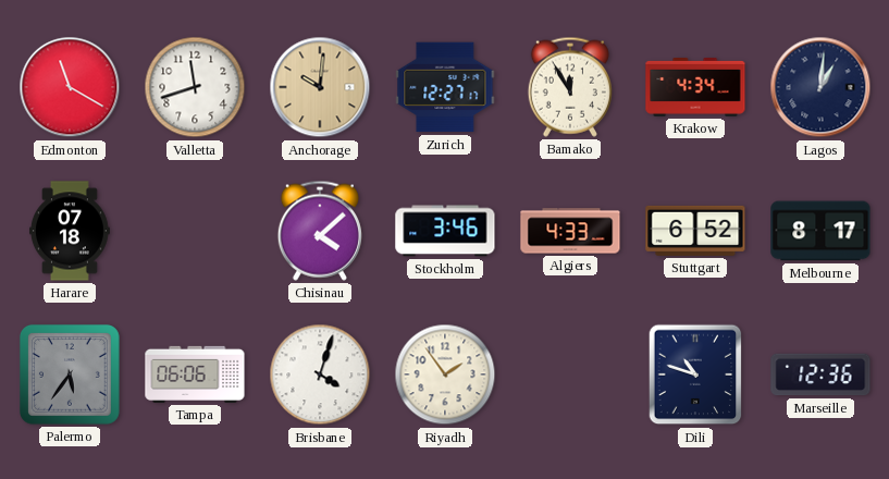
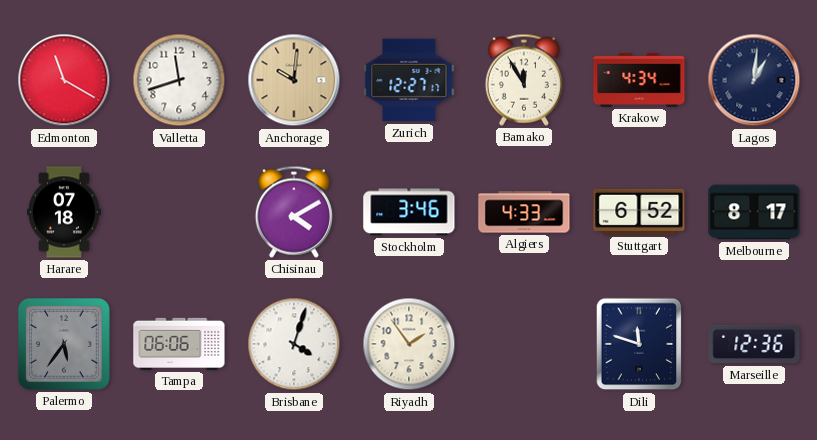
Chisinau: 4:08 -> 4:10 (294, 212)
Dili: 10:48 -> 11:48 (639, 344)
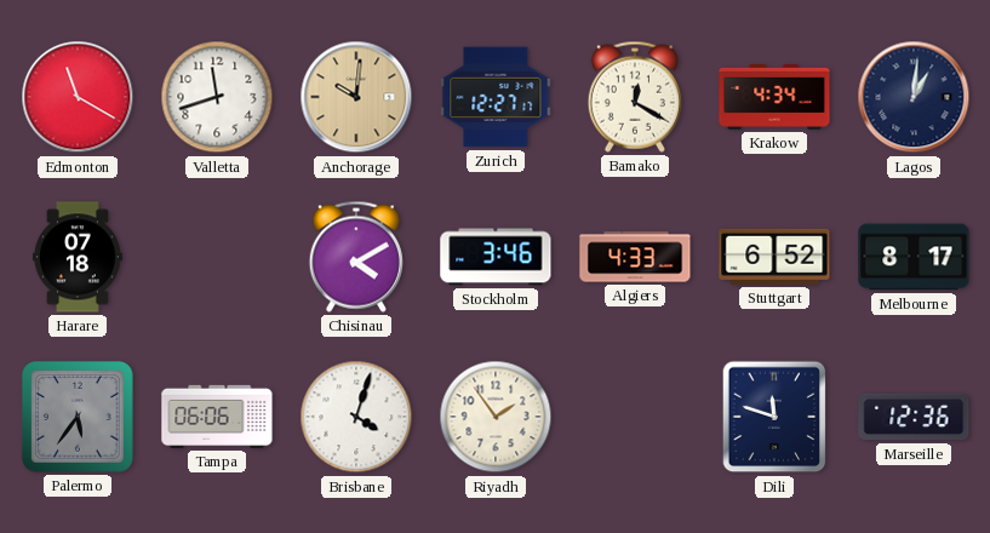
Bamako: 11:55 -> 12:20 (635, 97)
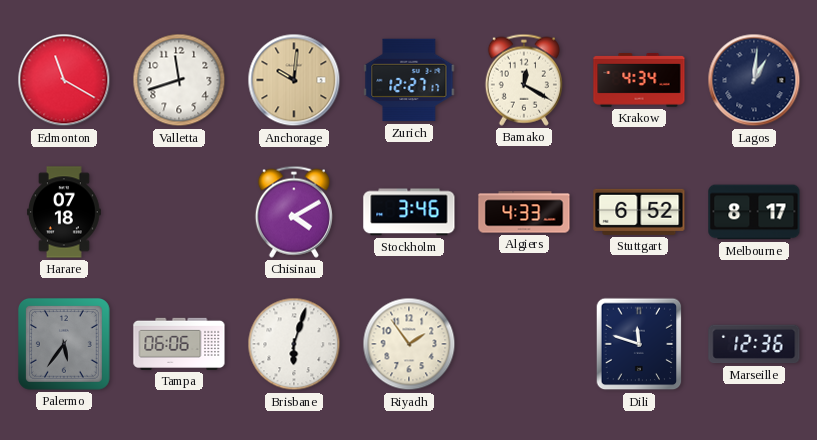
Brisbane: 4:03 -> 6:03 (294, 344)
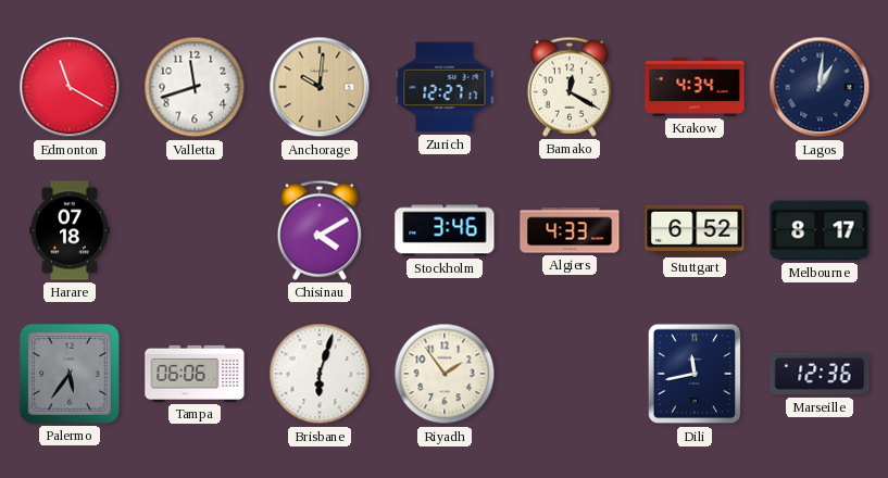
Dili: 11:48 -> 11:43 (695, 374)
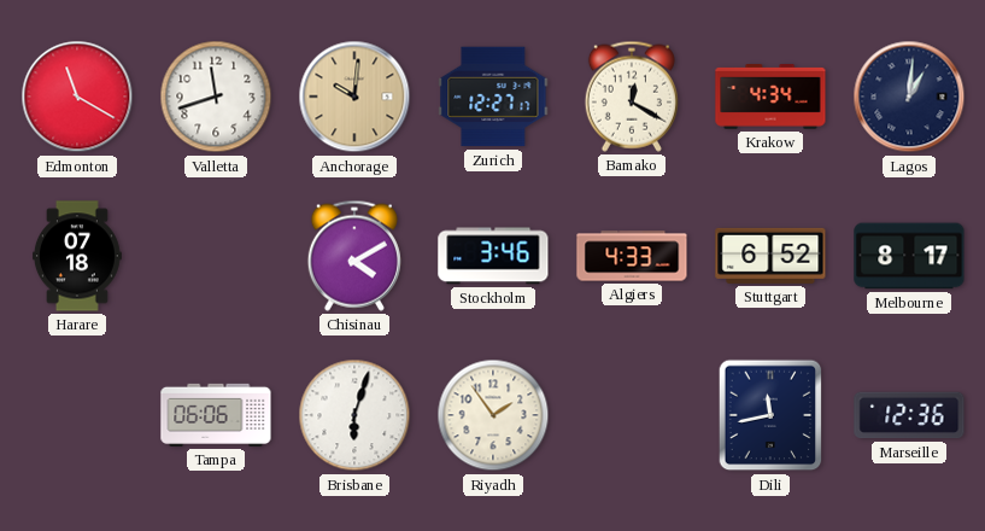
Palermo: 5:36 -> none (70, 374)
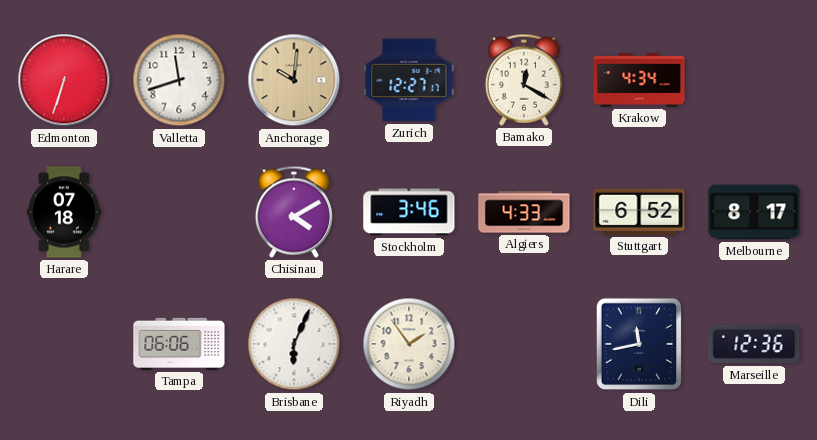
Edmonton: 11:20 -> 6:33 (64, 80)
Lagos: 1:01 -> none (909, 97)
Brisbane: 6:03 -> 6:04 (294, 344)
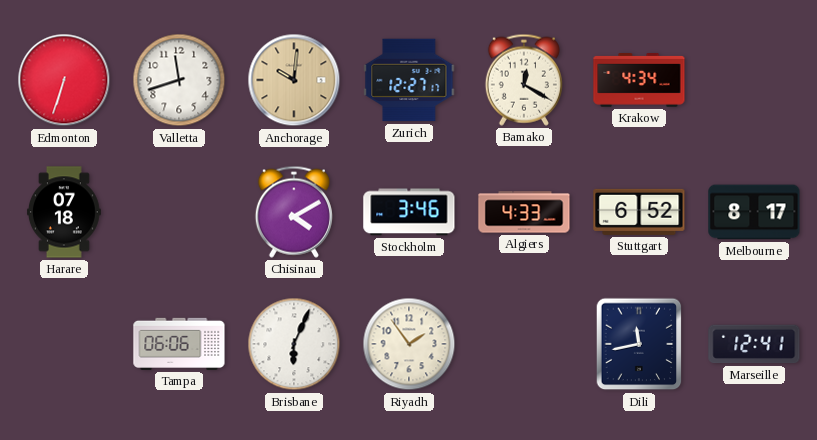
Marseille: 12:36 -> 12:41 (754, 344)
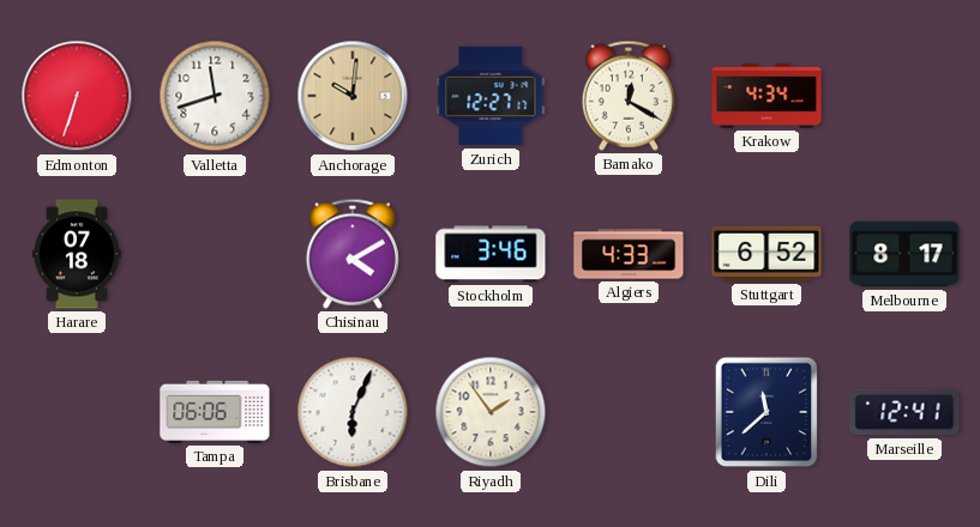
Dili: 11:43 -> 11:38 (766, 412)
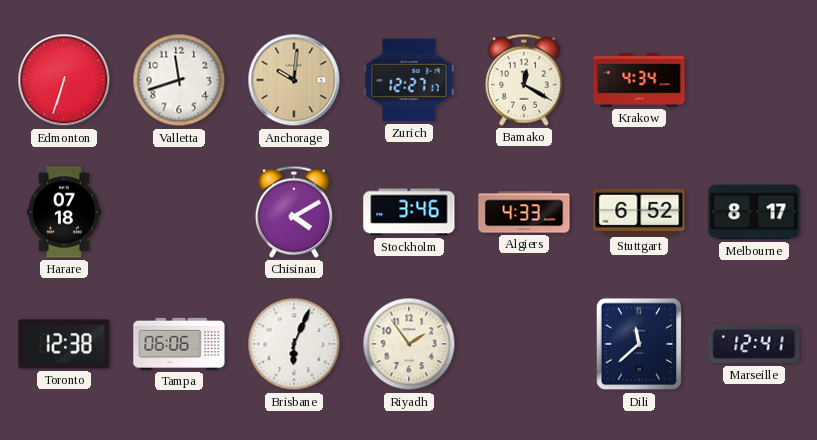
Toronto: none -> 12:38 (64, 344)
